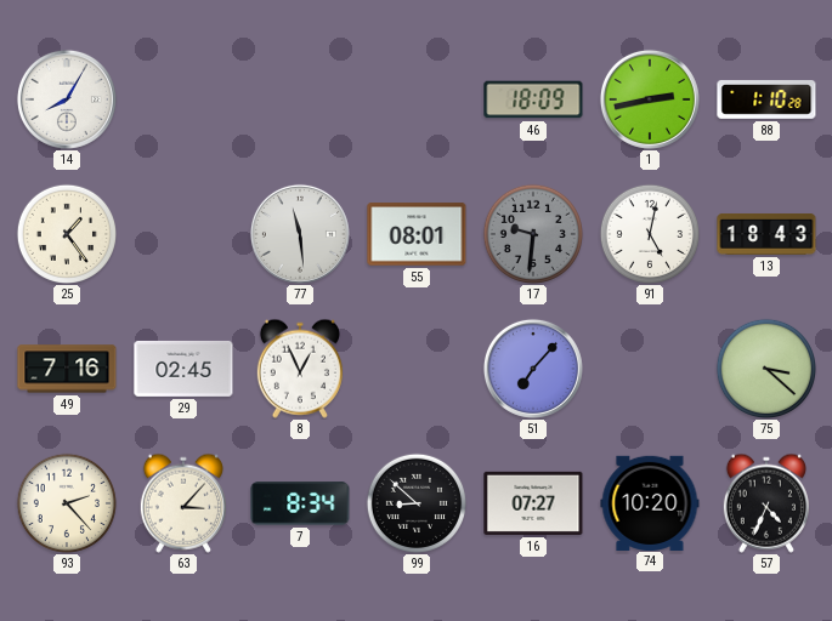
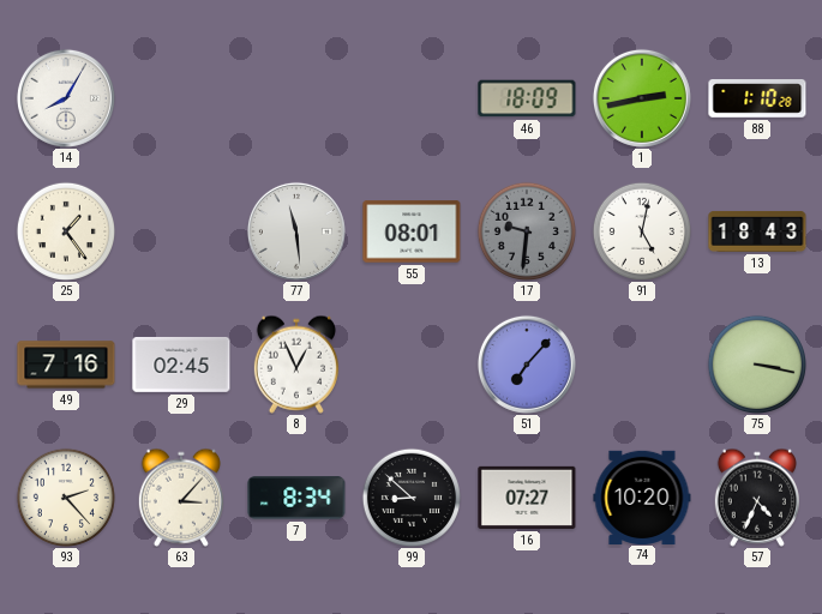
75: 3:22 -> 3:17 (756, 363)
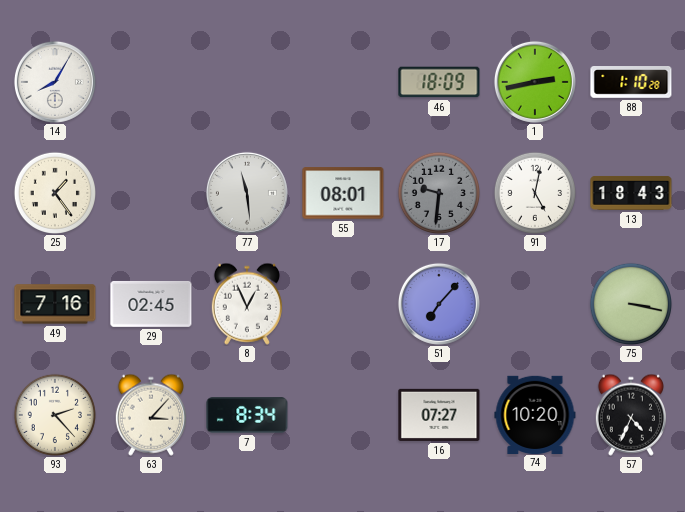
99: 8:52 -> none (410, 496)
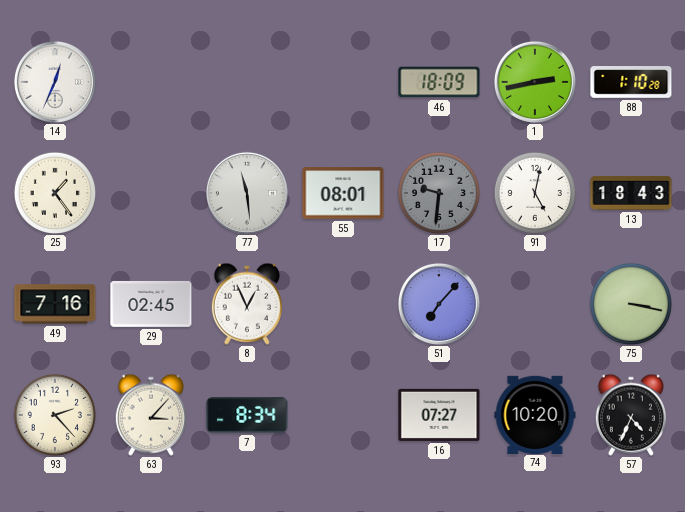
14: 8:05 -> 12:34 (55, 82)
